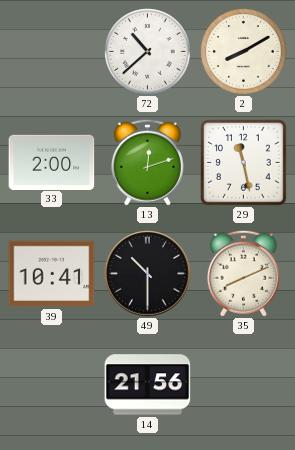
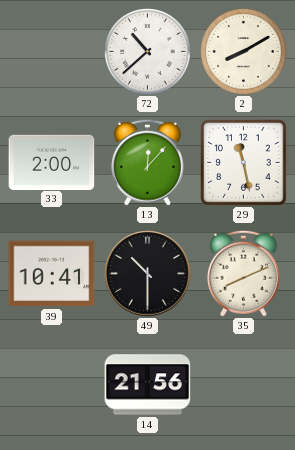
13: 12:12 -> 12:07 (147, 162)
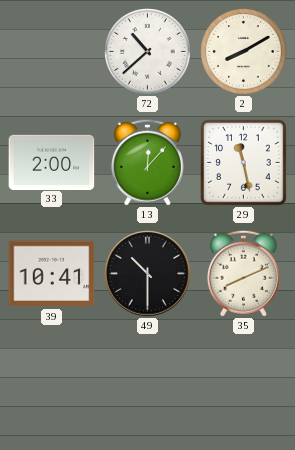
14: 21:56 -> none (148, 385)
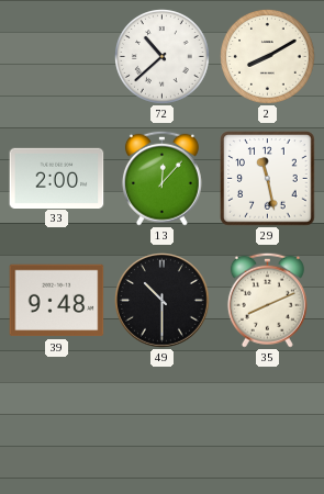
39: 10:41 -> 9:48 (57, 301)
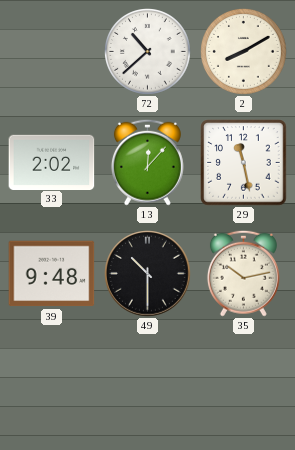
33: 2:00 -> 2:02 (52, 162)
35: 8:11 -> 10:13 (243, 273)
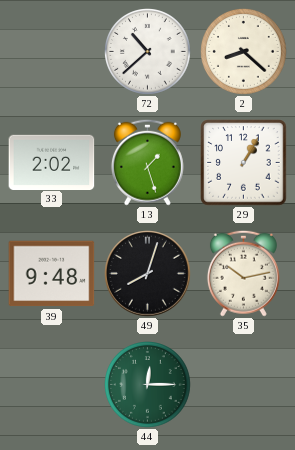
2: 8:10 -> 8:22 (244, 52)
13: 12:07 -> 1:27 (147, 162)
29: 11:28 -> 1:05 (244, 163)
49: 10:30 -> 8:03 (148, 274)
44: none -> 12:15 (148, 385)
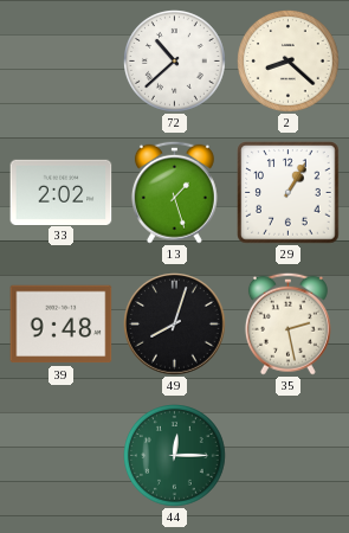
35: 10:13 -> 2:28 (287, 323)
